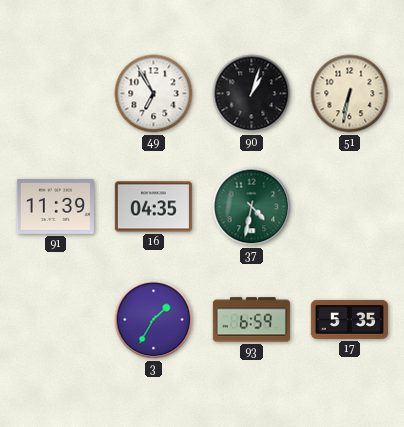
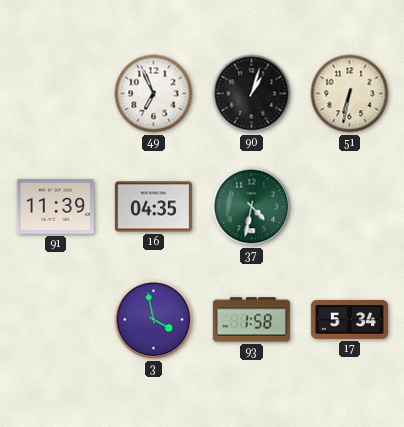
49: 6:55 -> 6:56 (154, 94)
3: 1:35 -> 3:58 (154, 320)
93: 6:59 -> 1:58 (251, 320)
17: 5:35 -> 5:34 (349, 319)
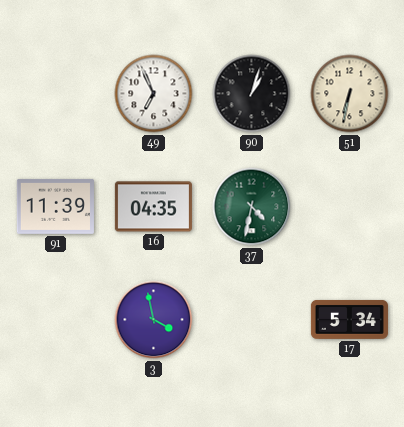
93: 1:58 -> none (251, 320)
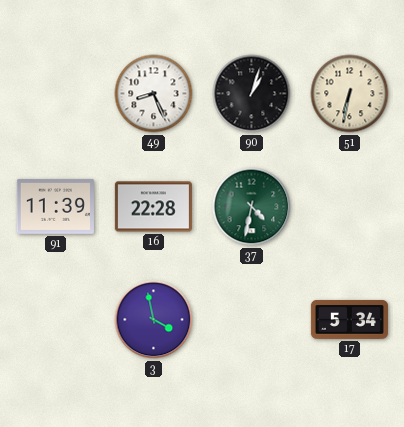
49: 6:56 -> 8:26 (154, 94)
16: 04:35 -> 22:28 (153, 207)
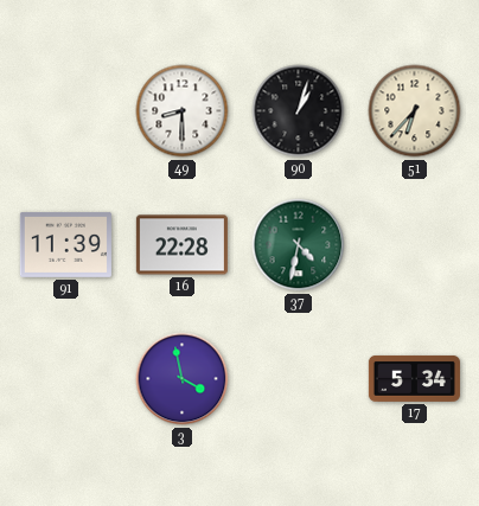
49: 8:26 -> 8:30 (183, 111)
51: 6:32 -> 6:37 (415, 111)
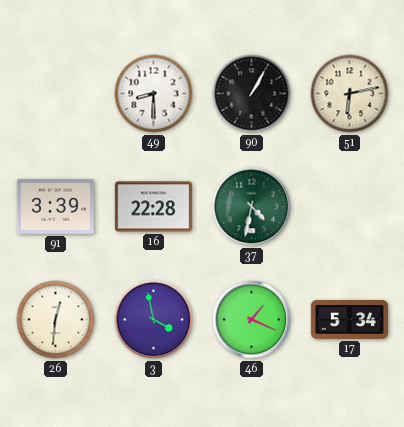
90: 1:03 -> 1:05 (252, 94)
51: 6:37 -> 6:13 (350, 94)
91: 11:39 -> 3:39 (55, 206)
26: none -> 12:31 (56, 320)
46: none -> 1:19 (252, 320)
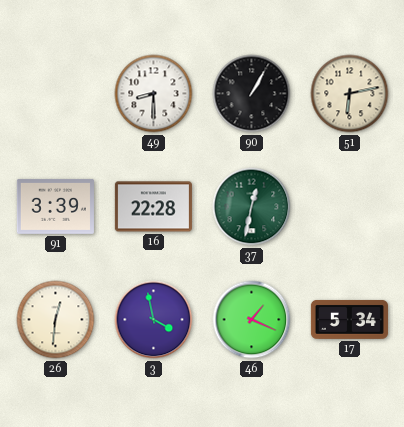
37: 4:32 -> 12:32 (252, 207)
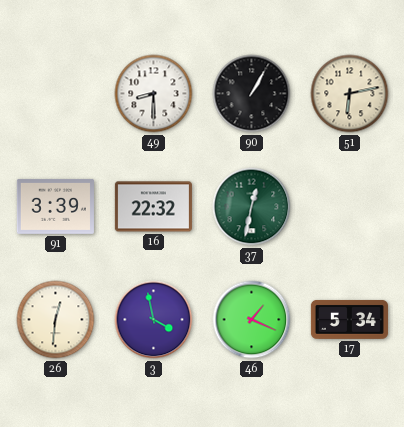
16: 22:28 -> 22:32 (153, 207)
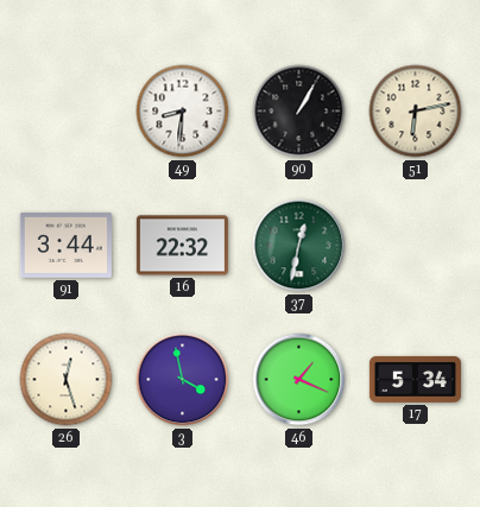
49: 8:30 -> 8:31 (183, 112)
91: 3:39 -> 3:44 (65, 245)
26: 12:31 -> 12:27 (67, 380)
